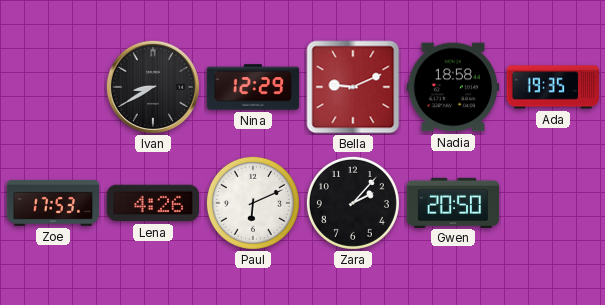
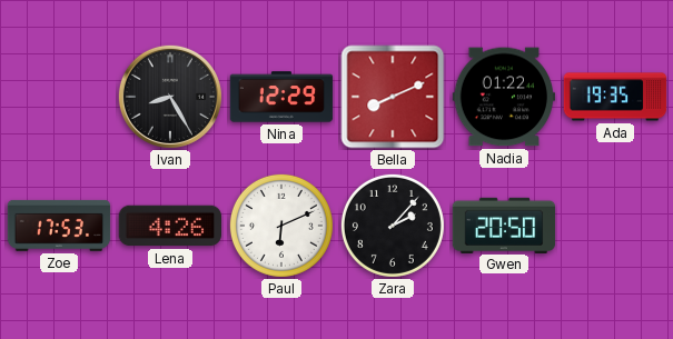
Ivan: 8:40 -> 8:25 (170, 97)
Bella: 9:11 -> 8:11 (393, 97)
Nadia: 18:58 -> 01:22 (504, 97)
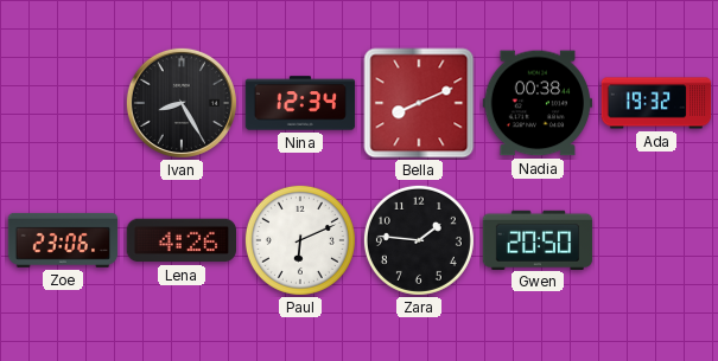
Nina: 12:29 -> 12:34 (300, 103)
Nadia: 01:22 -> 00:38 (538, 103)
Ada: 19:35 -> 19:32 (656, 103)
Zoe: 17:53 -> 23:06 (63, 240)
Zara: 2:07 -> 1:46 (419, 240)
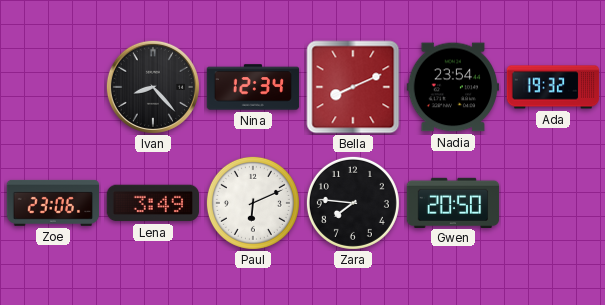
Ivan: 8:25 -> 8:23 (153, 87)
Nadia: 00:38 -> 23:54 (453, 87)
Lena: 4:26 -> 3:49 (153, 203)
Zara: 1:46 -> 7:46 (353, 203)
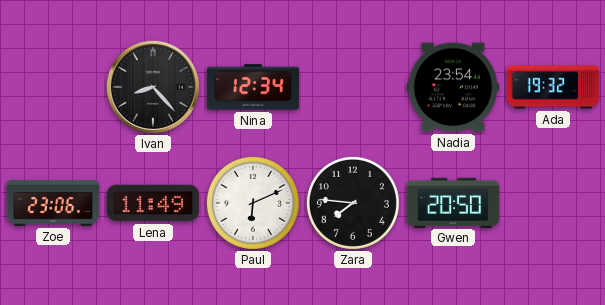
Bella: 8:11 -> none (353, 87)
Lena: 3:49 -> 11:49 (153, 203)
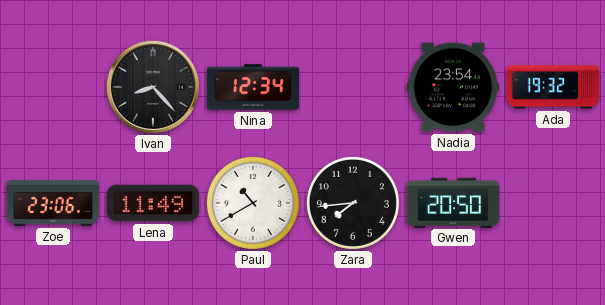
Paul: 6:11 -> 10:40 (253, 203)
Zara: 7:46 -> 7:44 (353, 203)
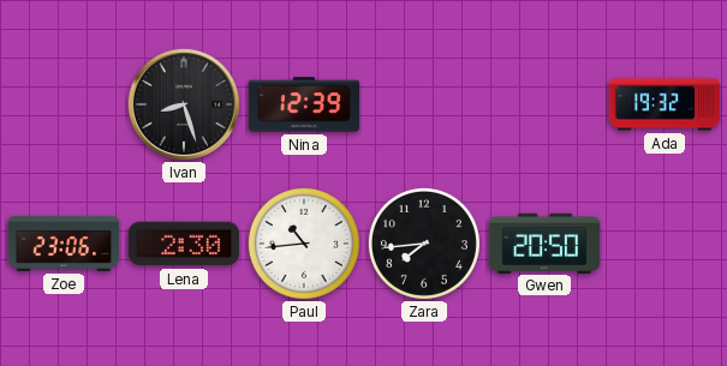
Ivan: 8:23 -> 8:27 (184, 104)
Nina: 12:34 -> 12:39 (304, 104)
Nadia: 23:54 -> none (453, 87)
Lena: 11:49 -> 2:30 (184, 244)
Paul: 10:40 -> 10:44 (304, 244)
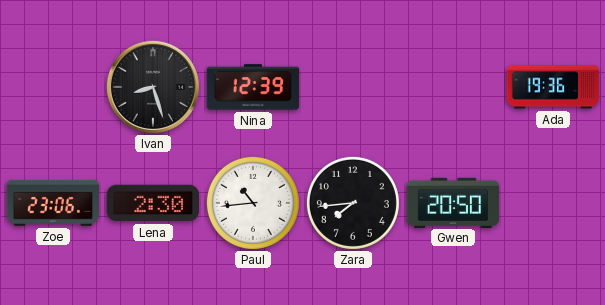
Ada: 19:32 -> 19:36 (553, 87)
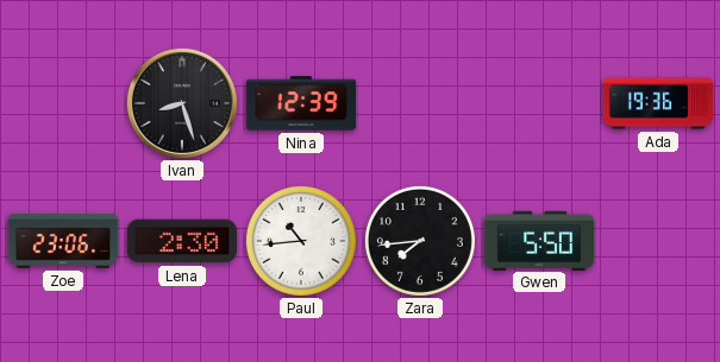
Gwen: 20:50 -> 5:50 (539, 240)
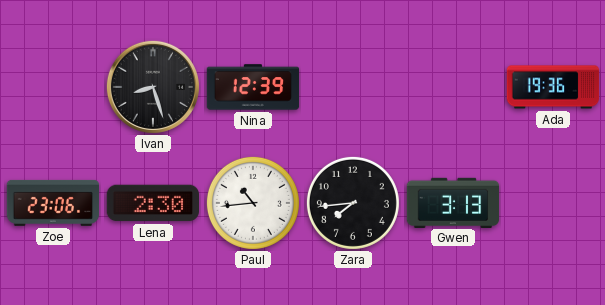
Gwen: 5:50 -> 3:13 (453, 202)
